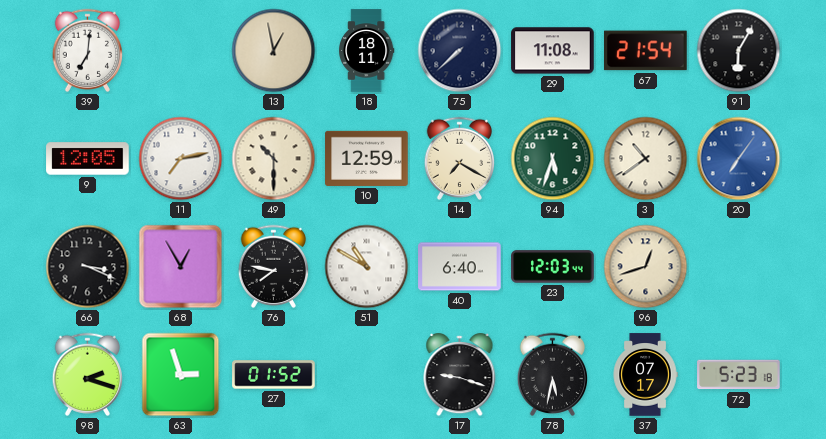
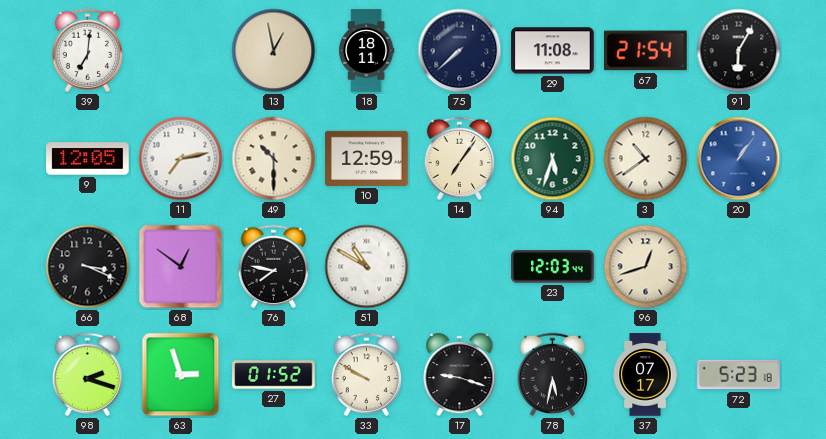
14: 7:20 -> 7:06 (459, 158)
20: 7:06 -> 1:06 (739, 159)
68: 12:55 -> 12:51 (181, 267)
40: 6:40 -> none (460, 267)
33: none -> 9:50 (366, 374)
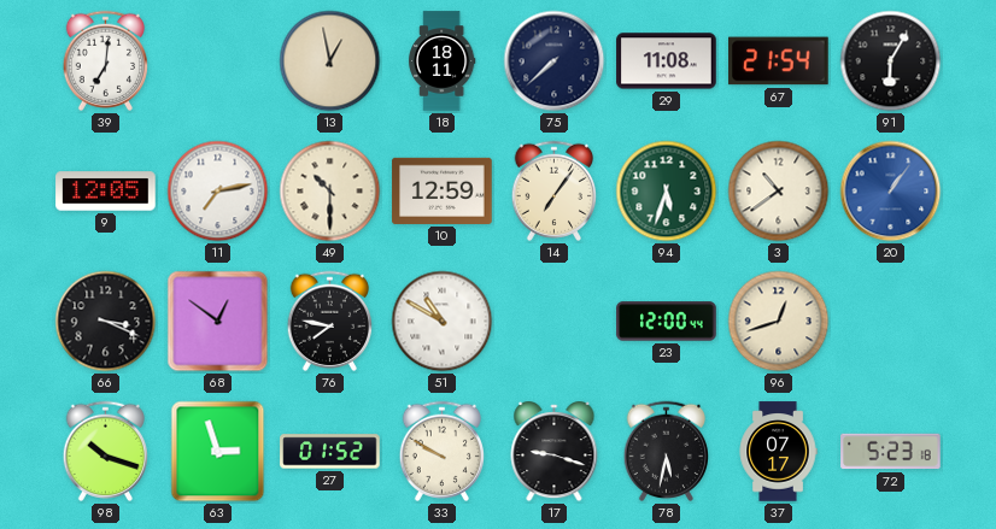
23: 12:03 -> 12:00 (667, 322)
98: 2:18 -> 10:18 (105, 451)
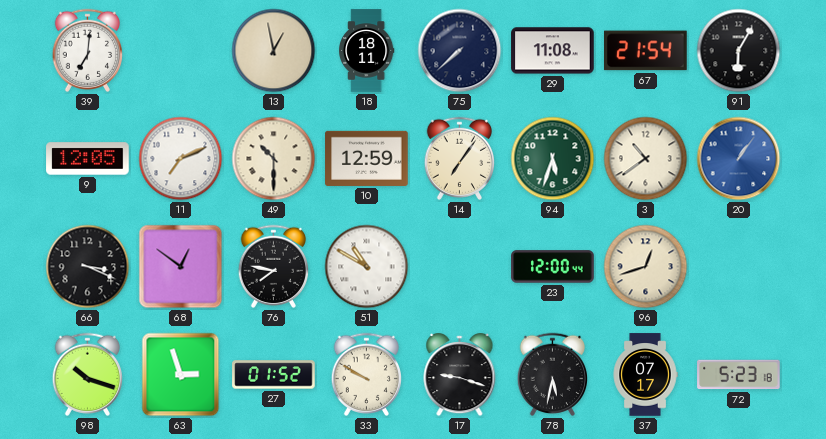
11: 7:13 -> 7:11 (181, 159)
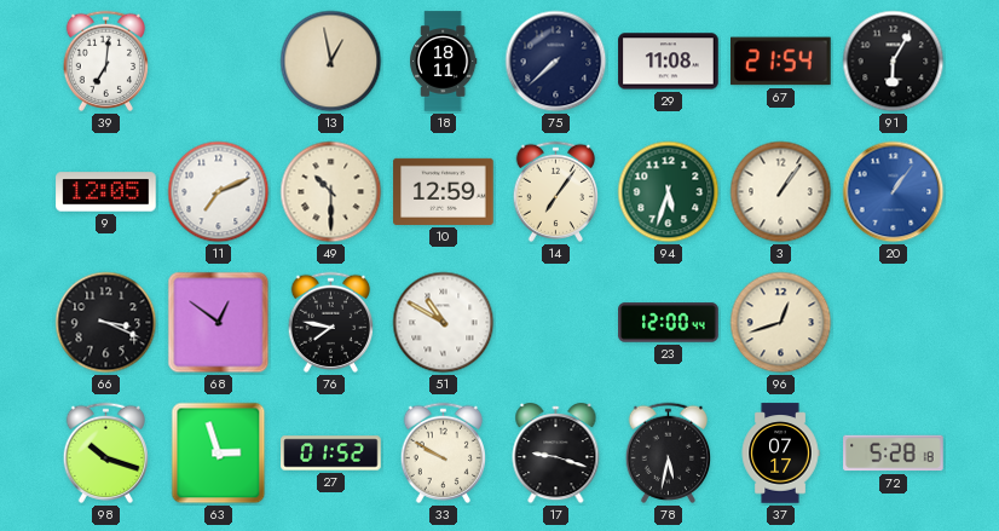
3: 10:39 -> 1:06 (781, 192)
72: 5:23 -> 5:28 (894, 454)
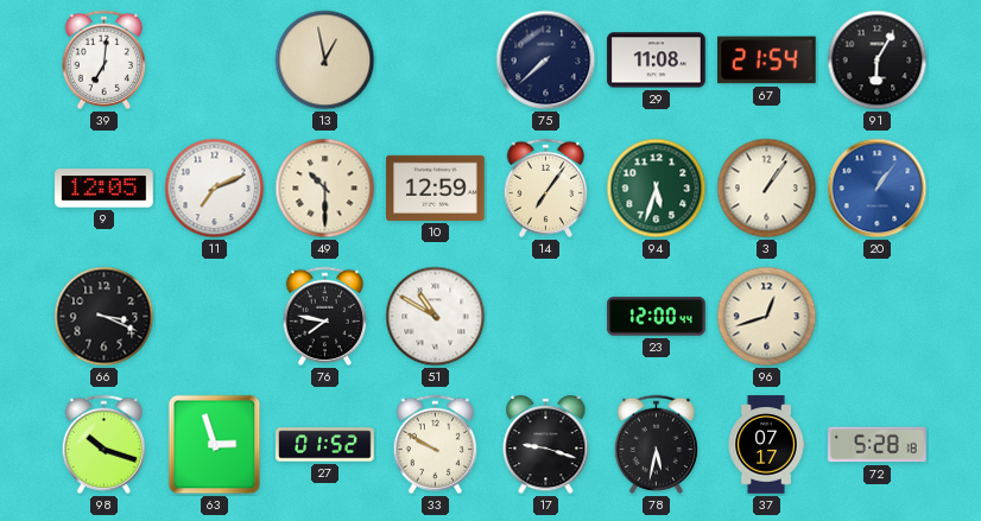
18: 18:11 -> none (443, 62)
68: 12:51 -> none (219, 323)
